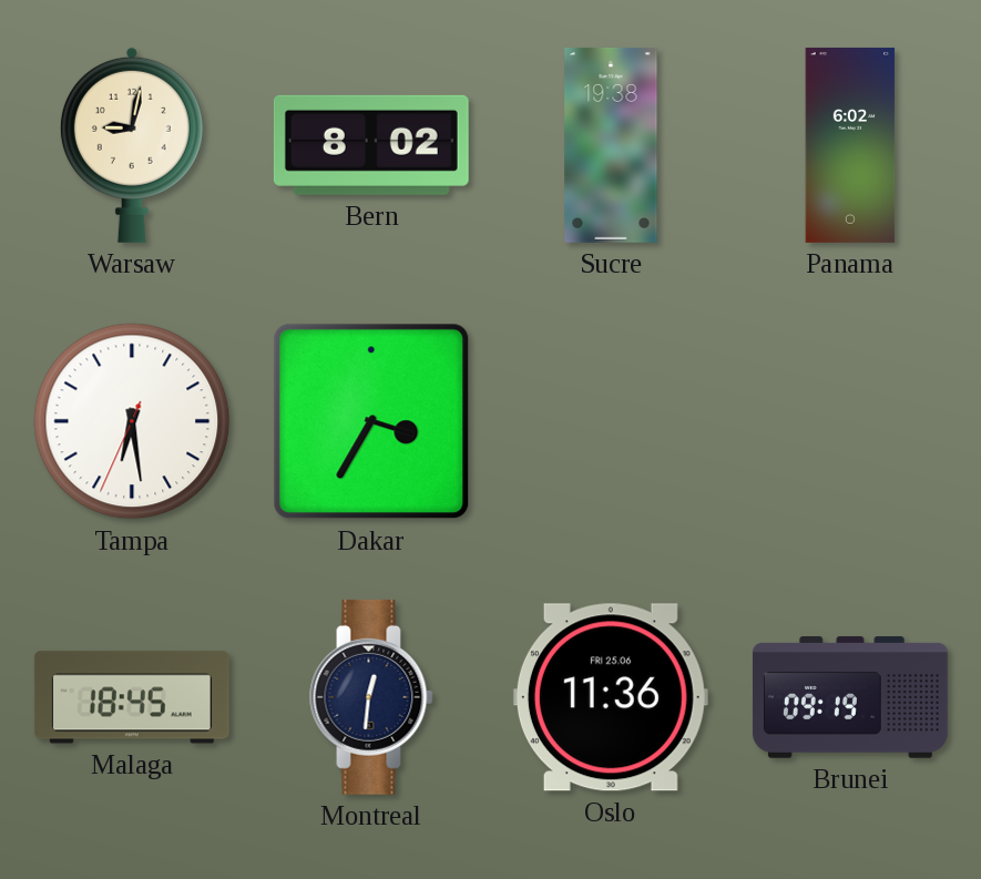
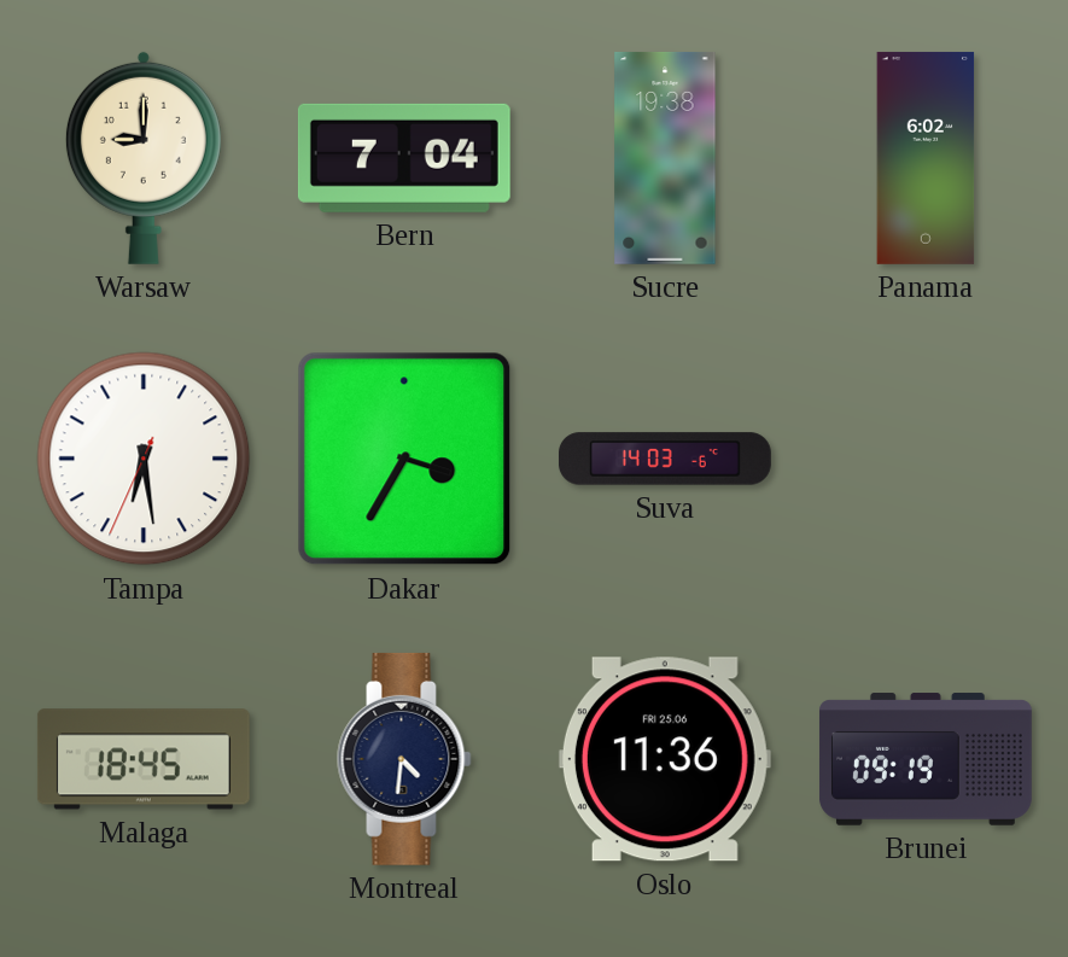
Warsaw: 9:02 -> 9:00 (144, 158)
Bern: 8:02 -> 7:04 (404, 158)
Suva: none -> 14:03 (665, 459)
Montreal: 12:31 -> 4:31 (404, 759)
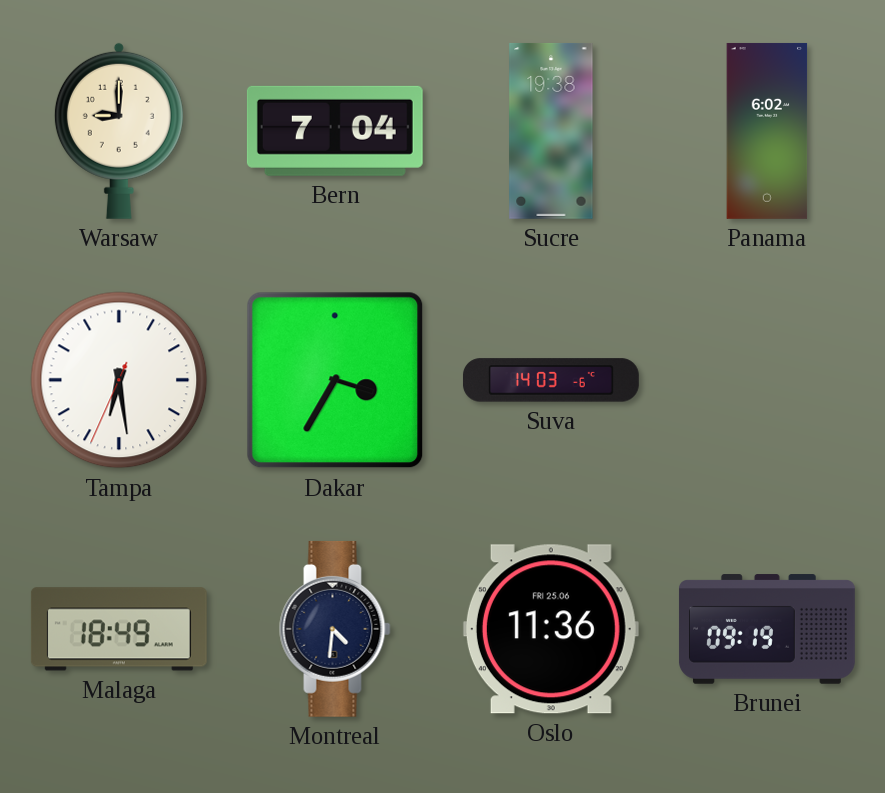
Malaga: 18:45 -> 18:49 (119, 629)
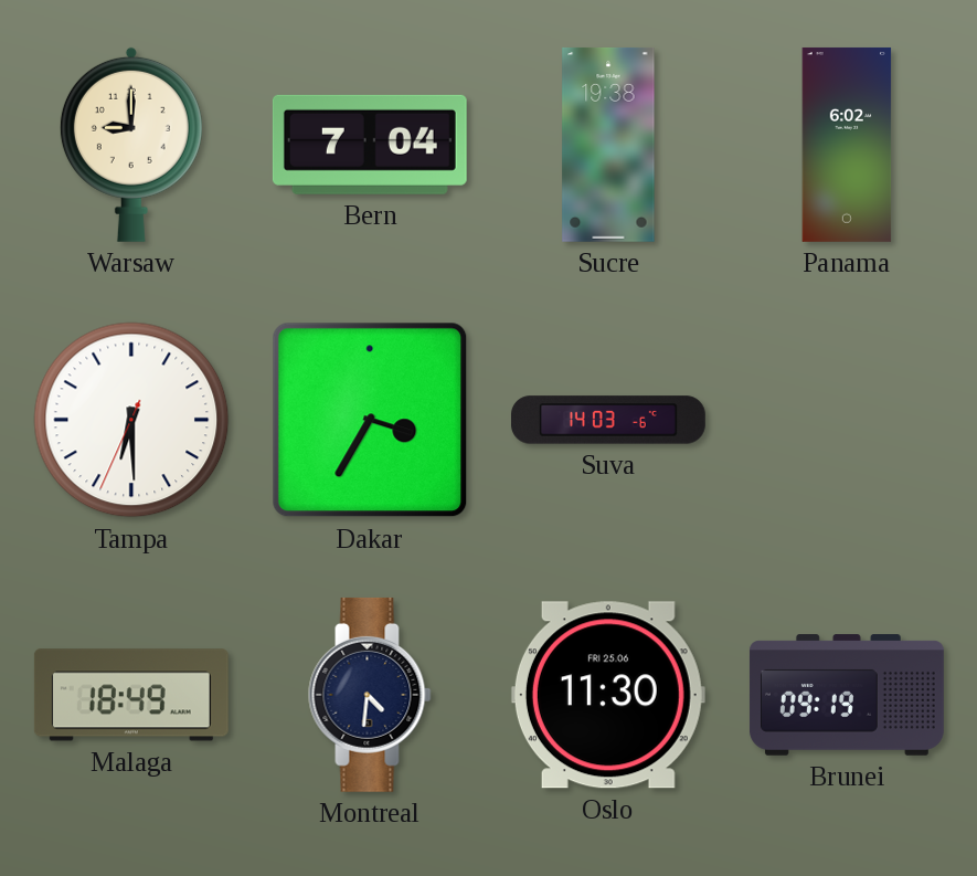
Tampa: 6:28 -> 6:29 (131, 420)
Oslo: 11:36 -> 11:30 (608, 695)
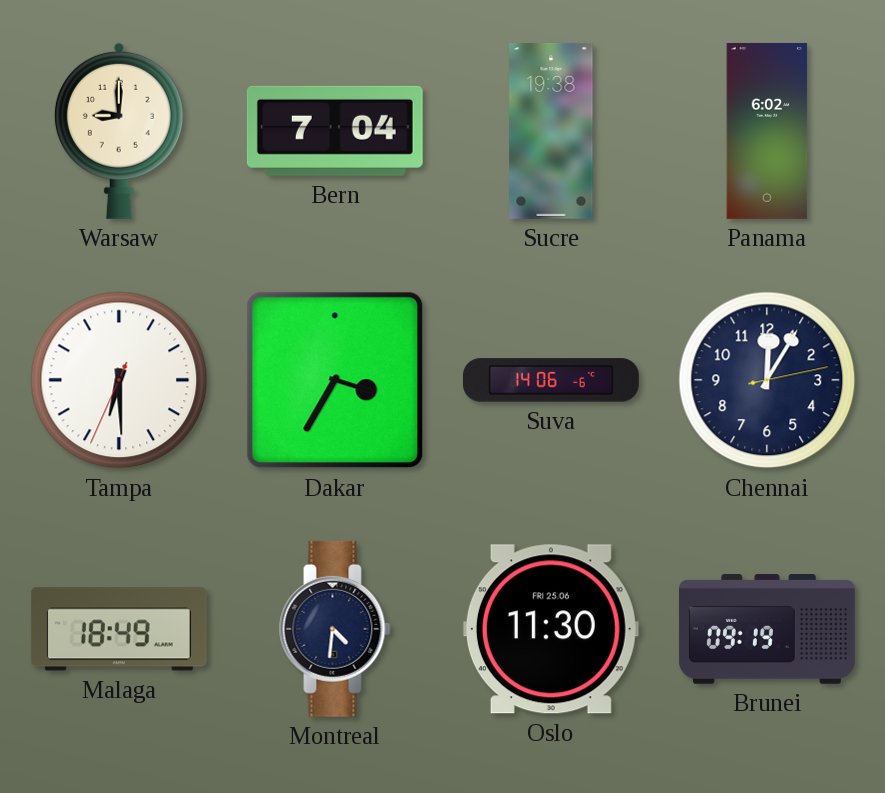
Suva: 14:03 -> 14:06 (551, 380)
Chennai: none -> 12:05 (767, 380)
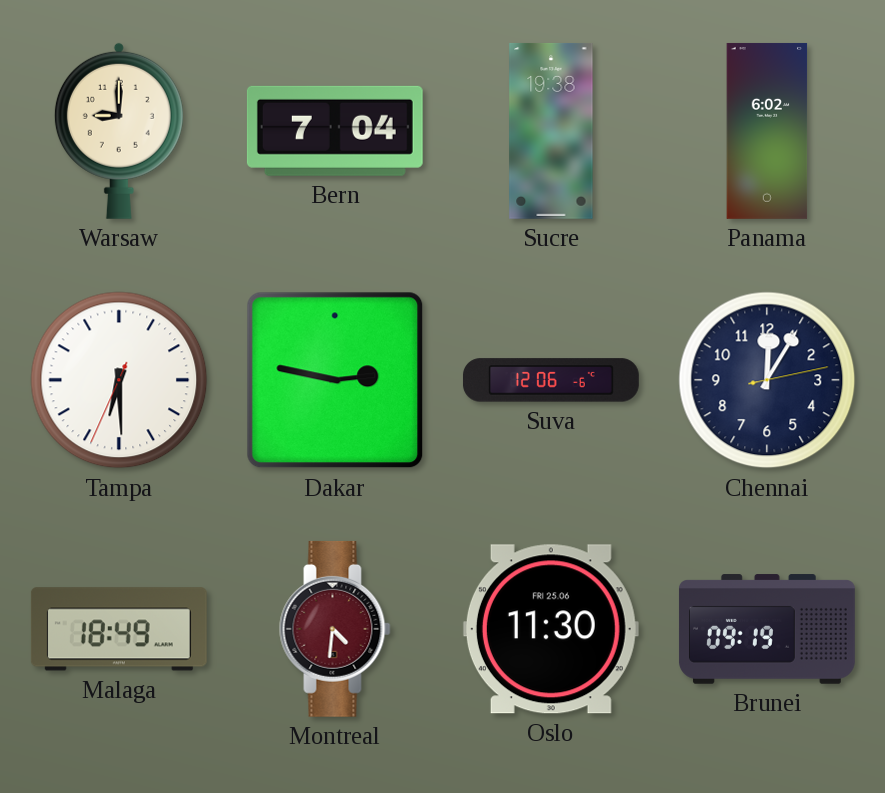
Dakar: 3:35 -> 2:47 (335, 380)
Suva: 14:06 -> 12:06 (551, 380)
Montreal dial: navy -> burgundy (335, 629)
